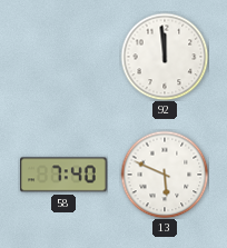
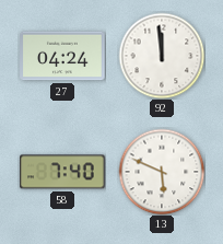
27: none -> 04:24 (62, 56)
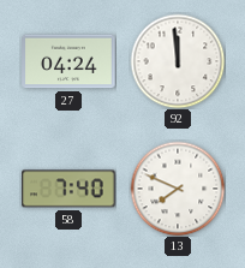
13: 5:49 -> 7:49 (178, 189)
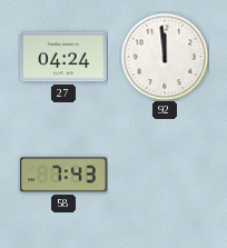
58: 7:40 -> 7:43 (63, 175)
13: 7:49 -> none (178, 189)
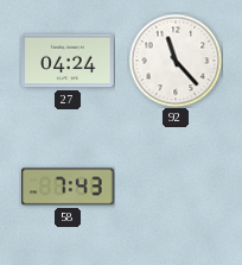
92: 11:59 -> 11:23 (176, 61)
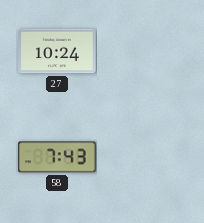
27: 04:24 -> 10:24 (57, 51)
92: 11:23 -> none (176, 61)
